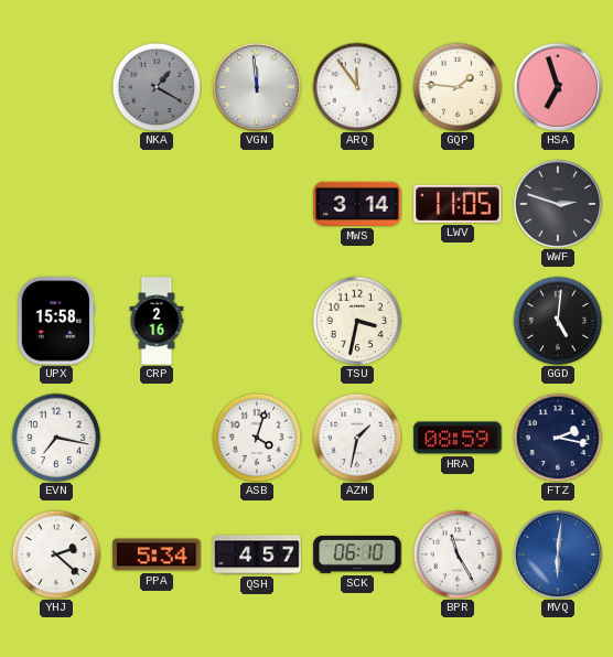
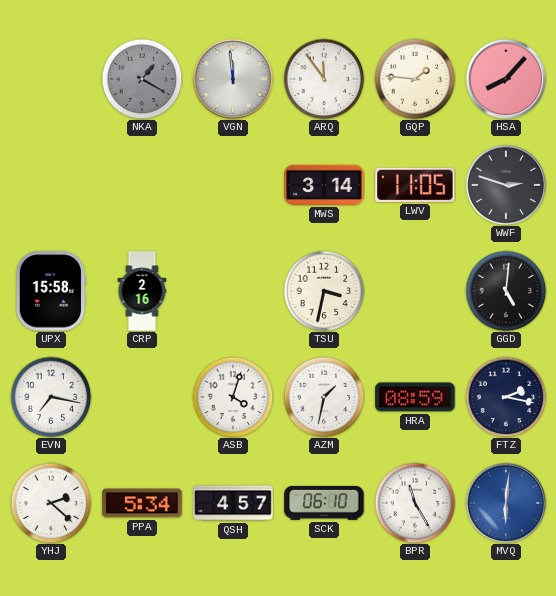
HSA: 6:57 -> 8:07 (506, 79)
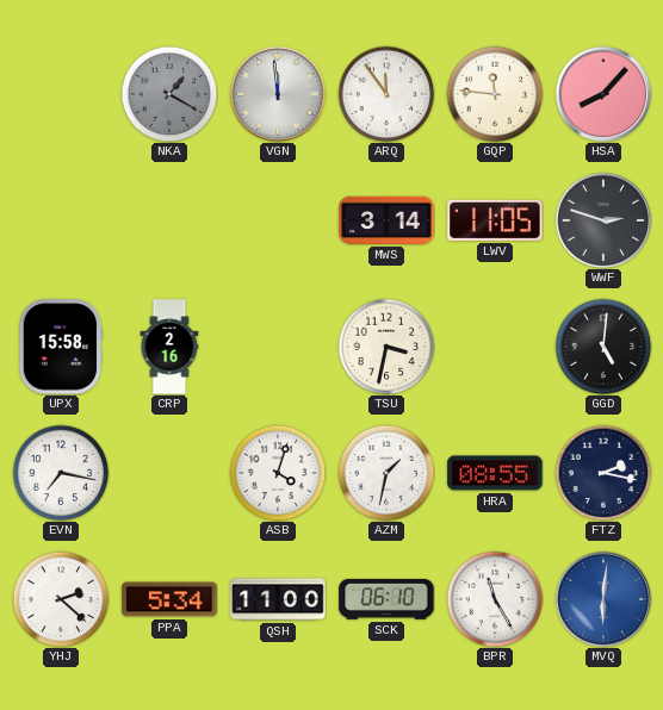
GQP: 1:46 -> 11:46 (495, 94)
HRA: 08:59 -> 08:55 (495, 473)
QSH: 4:57 -> 11:00 (278, 599)
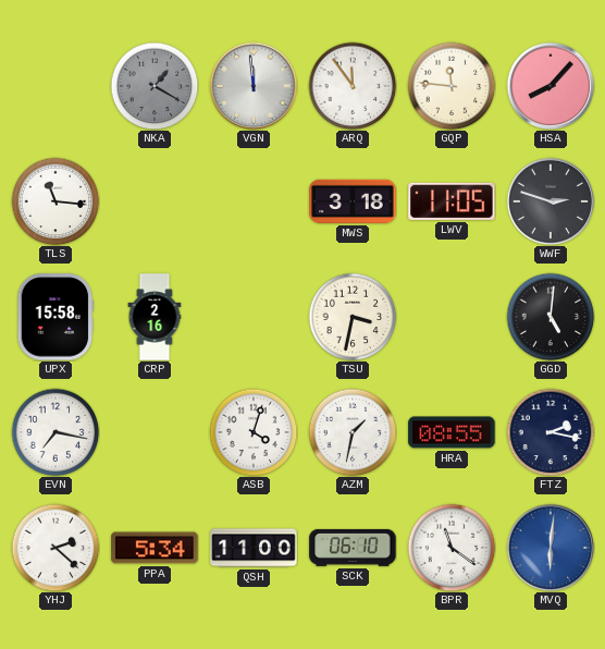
TLS: none -> 11:16 (55, 201)
MWS: 3:14 -> 3:18 (353, 201)
BPR: 11:25 -> 11:21 (452, 548)
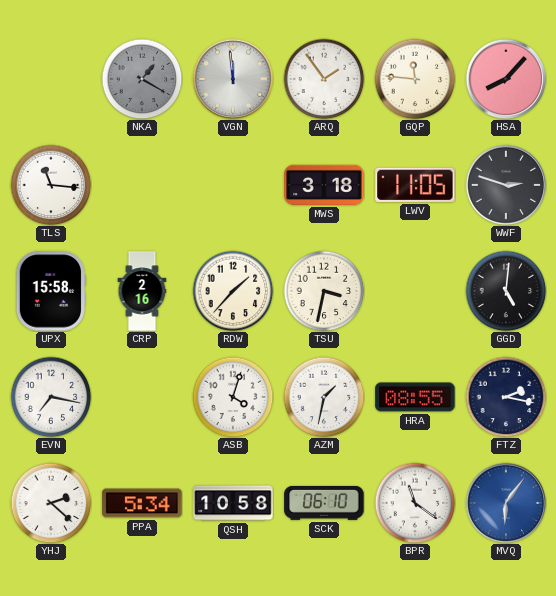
ARQ: 11:54 -> 1:54 (324, 79)
RDW: none -> 1:37 (233, 291)
QSH: 11:00 -> 10:58 (233, 503)
MVQ: 6:01 -> 6:06 (506, 503)
